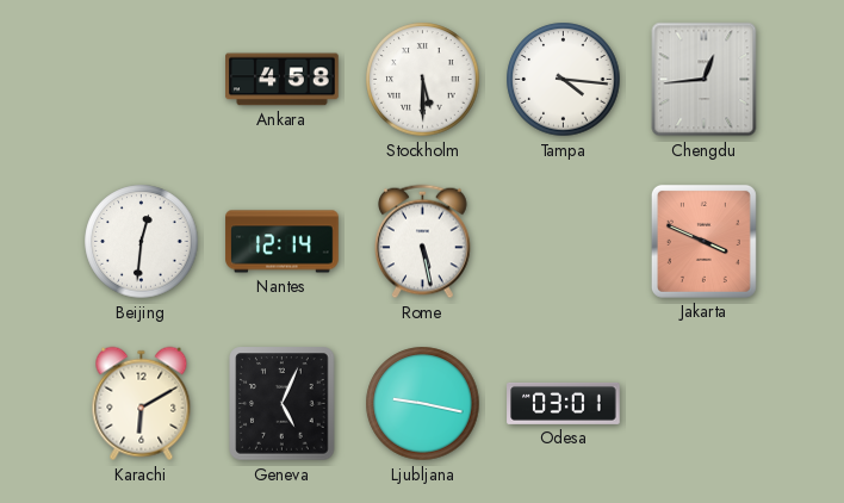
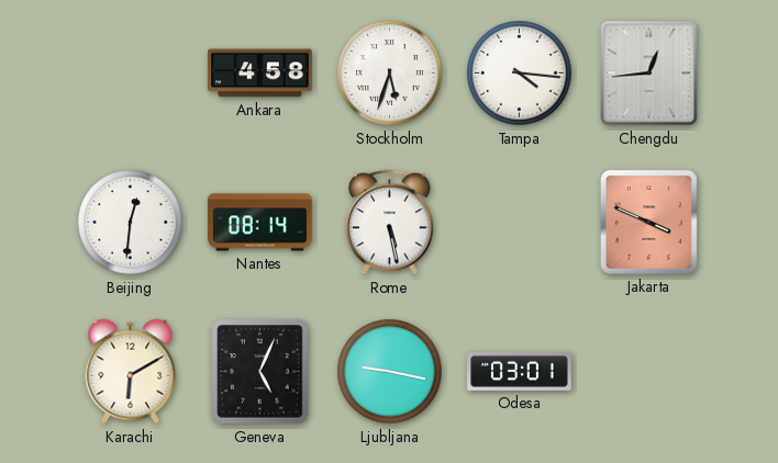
Stockholm: 5:30 -> 5:33 (390, 74)
Nantes: 12:14 -> 08:14 (260, 223)
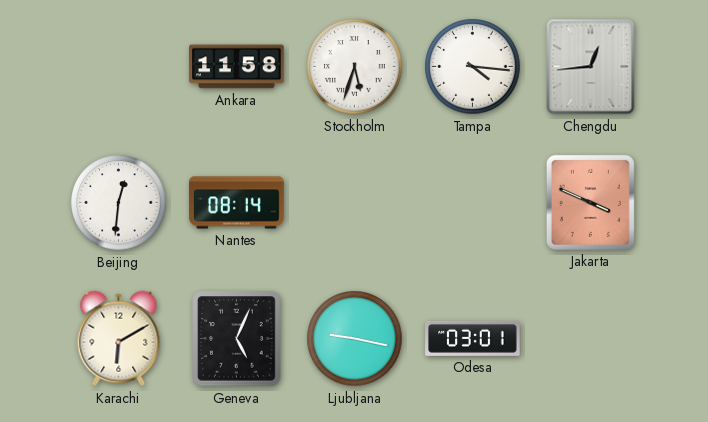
Ankara: 4:58 -> 11:58 (237, 67)
Rome: 5:28 -> none (390, 223)
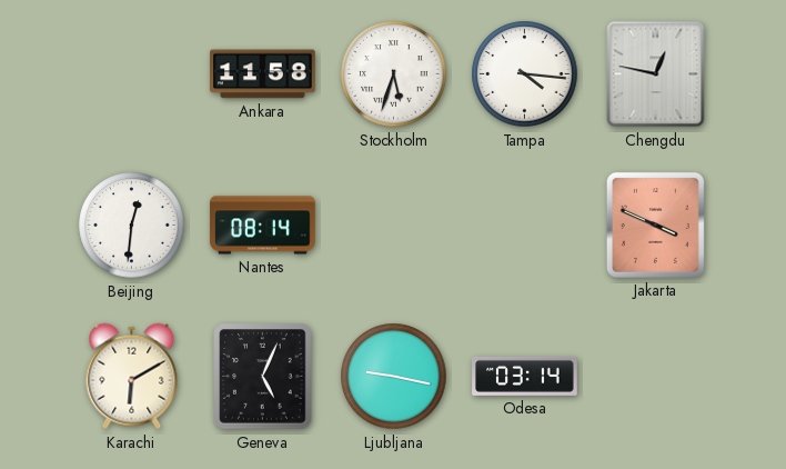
Chengdu: 12:44 -> 12:47 (656, 74)
Odesa: 03:01 -> 03:14 (525, 376)
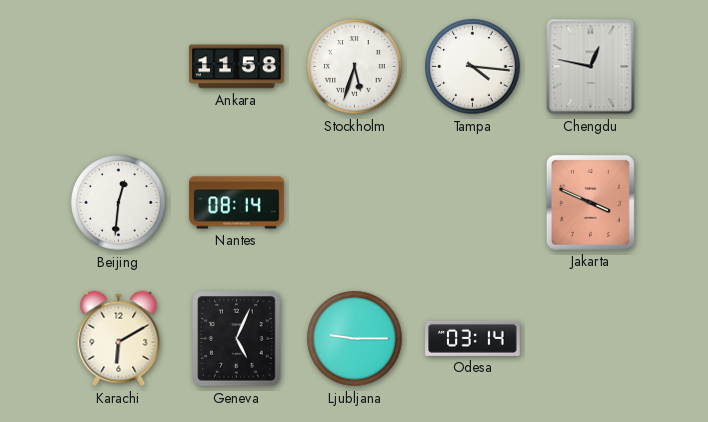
Ljubljana: 9:17 -> 9:15 (355, 339)
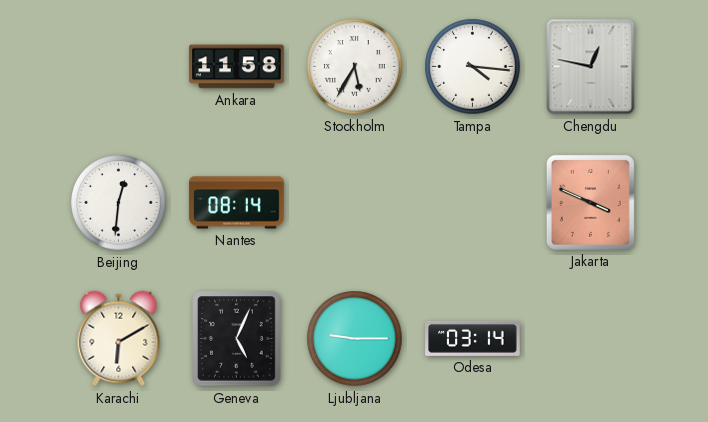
Stockholm: 5:33 -> 5:35 (355, 67)
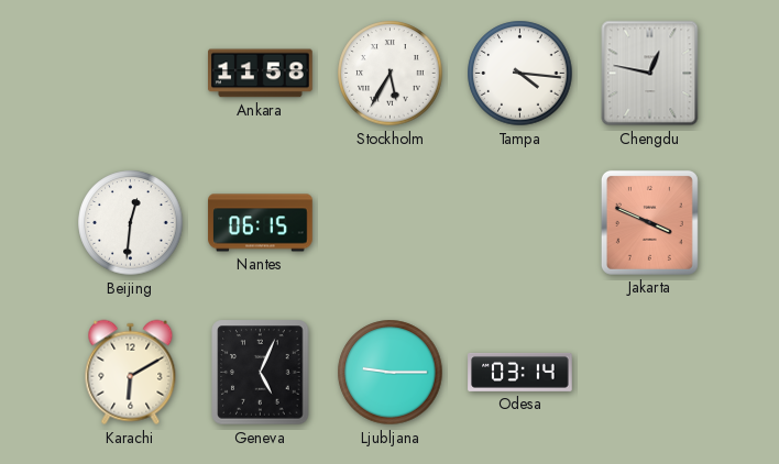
Nantes: 08:14 -> 06:15 (261, 223)
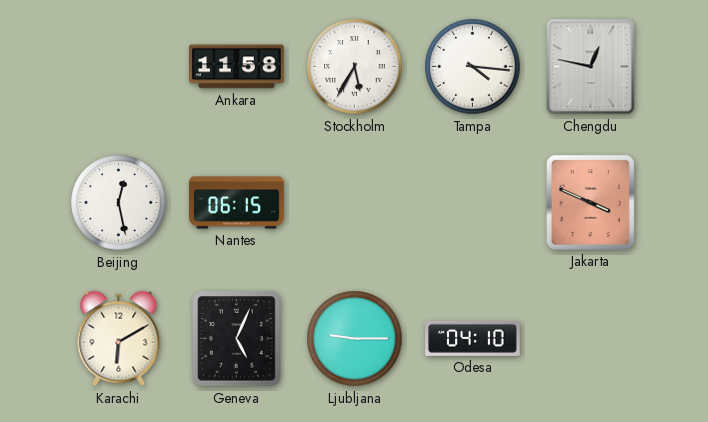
Beijing: 12:31 -> 12:28 (119, 203)
Odesa: 03:14 -> 04:10 (473, 338)
